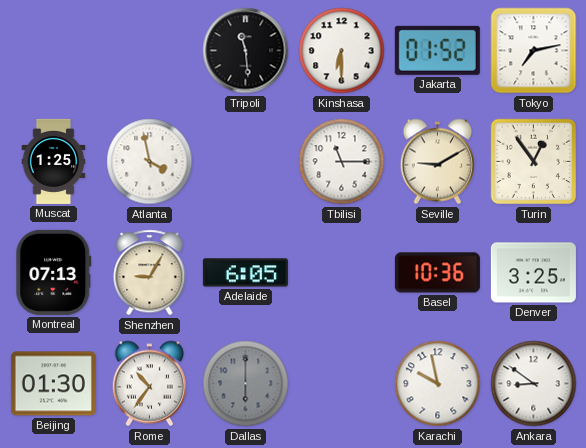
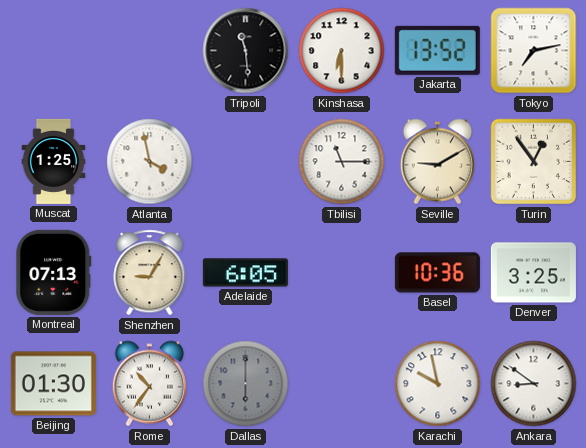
Jakarta: 01:52 -> 13:52 (437, 50)
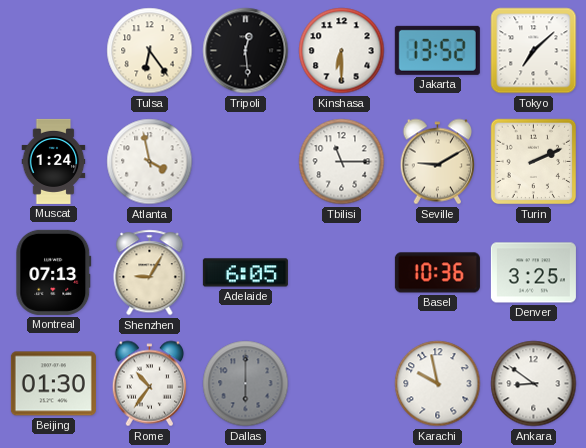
Tulsa: none -> 6:24 (150, 51)
Tripoli: 11:29 -> 12:29 (246, 51)
Tokyo: 7:13 -> 7:08 (534, 51)
Muscat: 1:25 -> 1:24 (54, 161)
Turin: 12:54 -> 2:11 (534, 162)
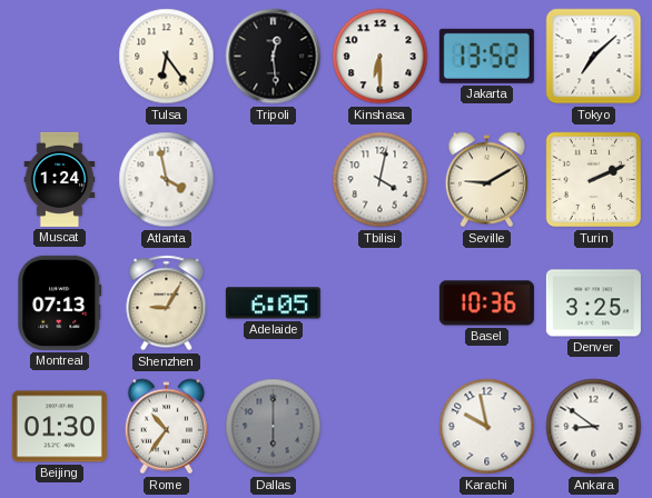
Tbilisi: 11:15 -> 4:02 (381, 180)
